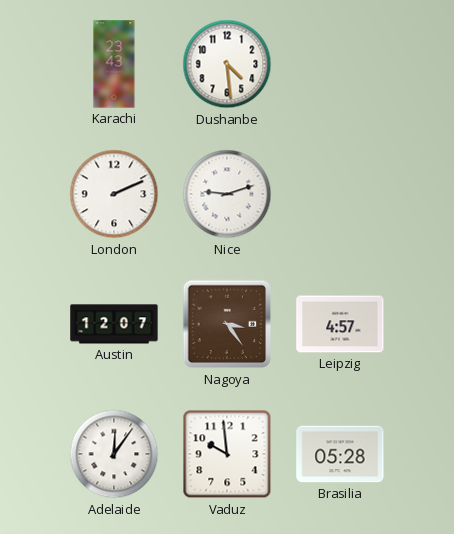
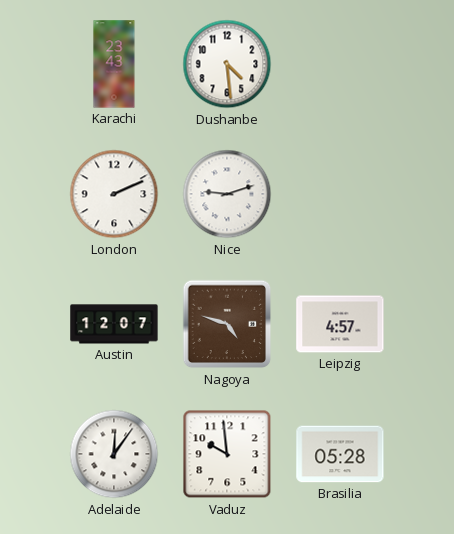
Nagoya: 3:24 -> 4:48 (227, 324)
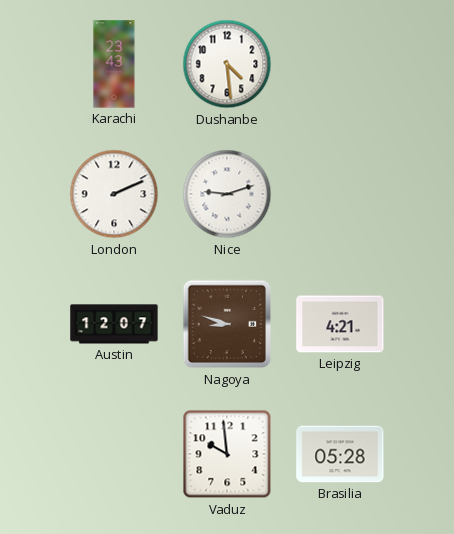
Nagoya: 4:48 -> 8:48 (227, 324)
Leipzig: 4:57 -> 4:21 (340, 324)
Adelaide: 12:06 -> none (114, 454)
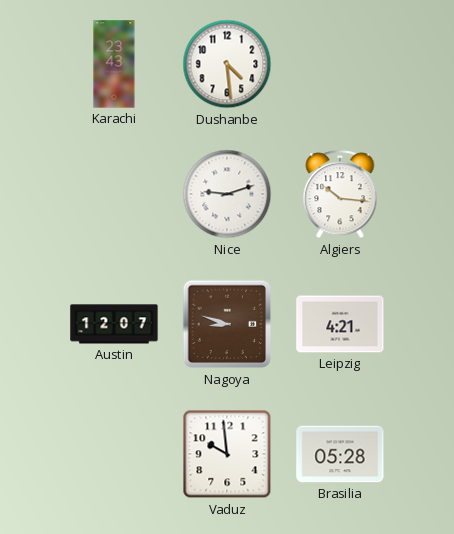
London: 2:11 -> none (114, 194)
Algiers: none -> 10:16 (340, 195)
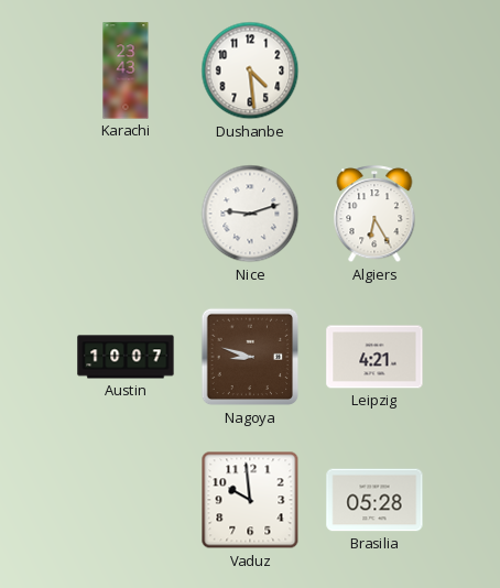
Algiers: 10:16 -> 6:25 (374, 215)
Austin: 12:07 -> 10:07 (126, 357)
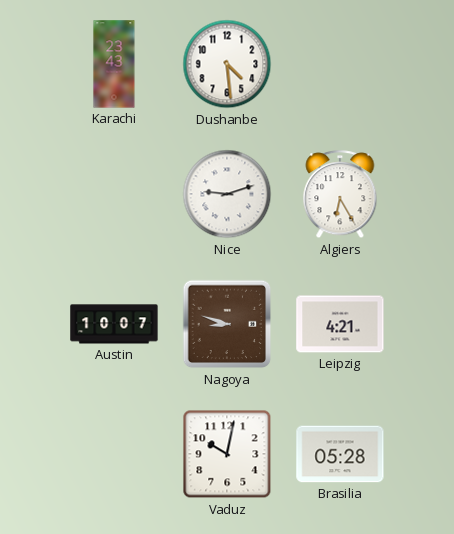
Vaduz: 9:59 -> 10:02 (227, 454)
